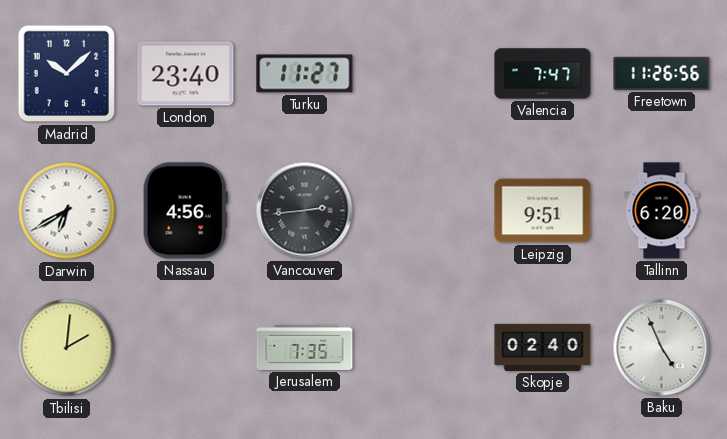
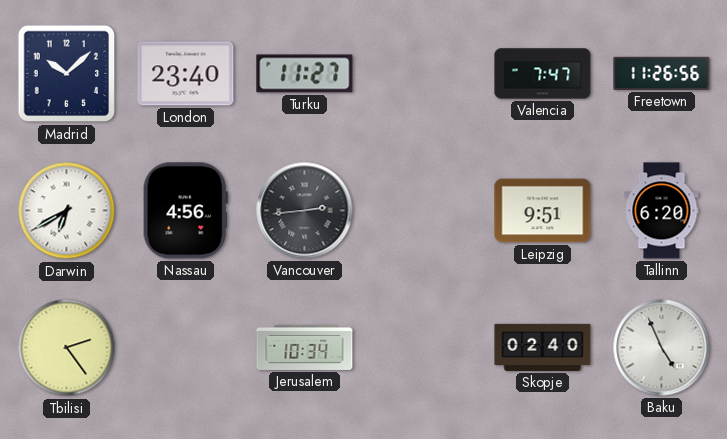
Tbilisi: 2:01 -> 2:24 (67, 348)
Jerusalem: 7:35 -> 10:34 (305, 347)
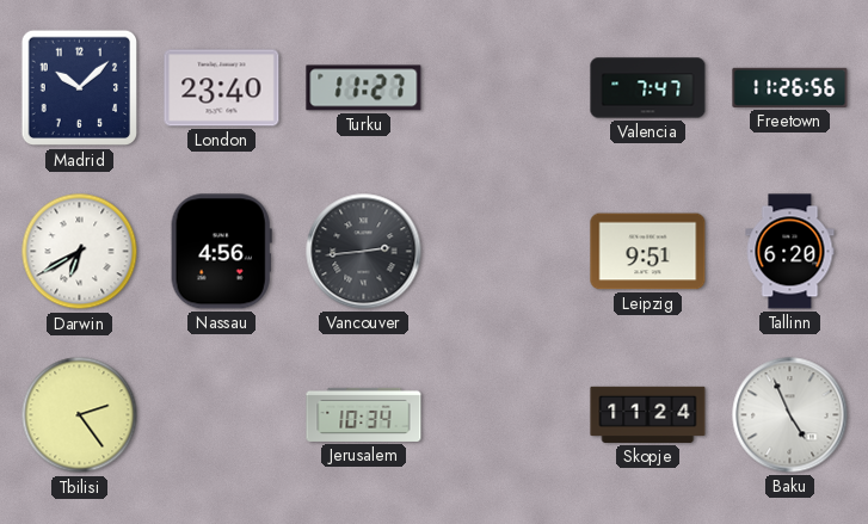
Skopje: 02:40 -> 11:24 (648, 414)
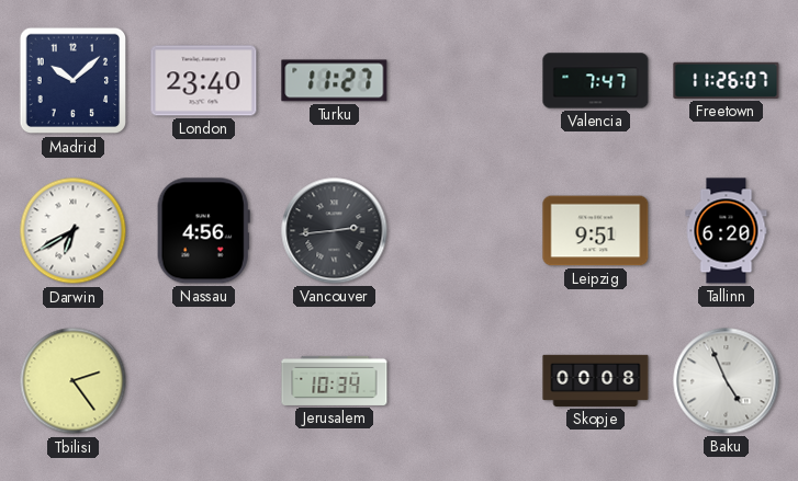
Freetown: 11:26:56 -> 11:26:07 (727, 80)
Skopje: 11:24 -> 00:08 (596, 380)
